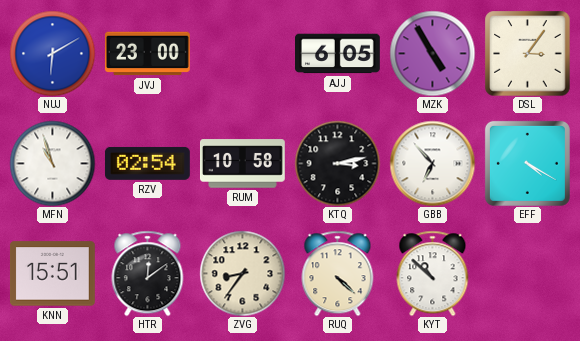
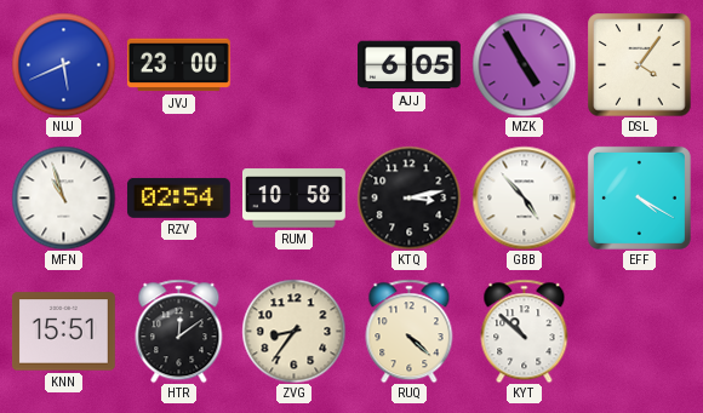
NUJ: 6:10 -> 5:41 (63, 64)
DSL: 3:06 -> 4:06 (639, 64)
GBB: 6:53 -> 4:53 (524, 197)
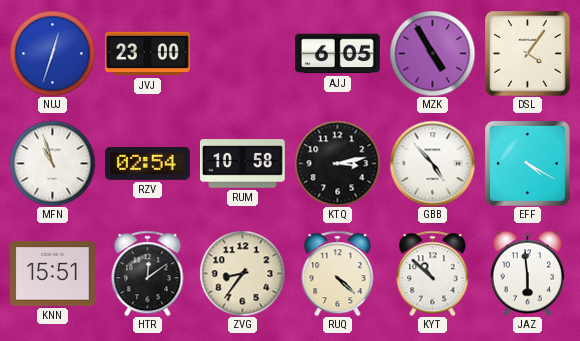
NUJ: 5:41 -> 12:33 (52, 53)
JAZ: none -> 5:59 (527, 273)
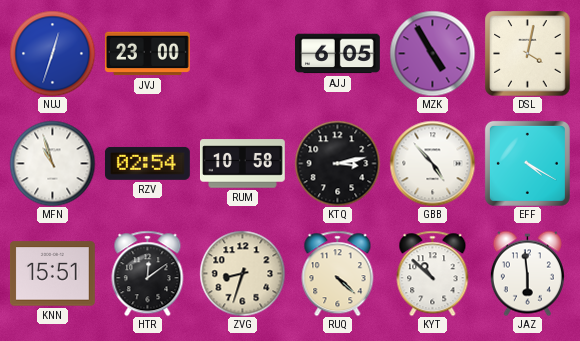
DSL: 4:06 -> 4:02 (527, 53)
ZVG: 8:36 -> 8:33 (242, 273)
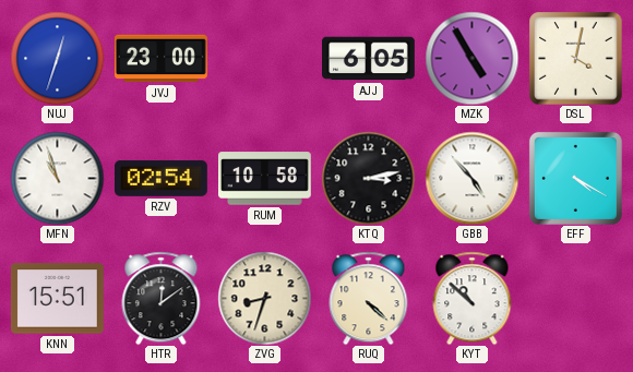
JAZ: 5:59 -> none (527, 273)
